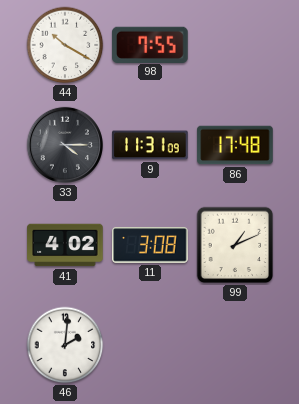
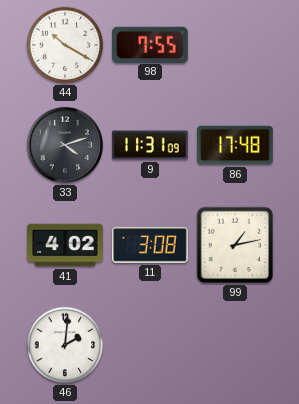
33: 4:15 -> 4:12 (65, 145)
99: 1:11 -> 1:13 (235, 245)
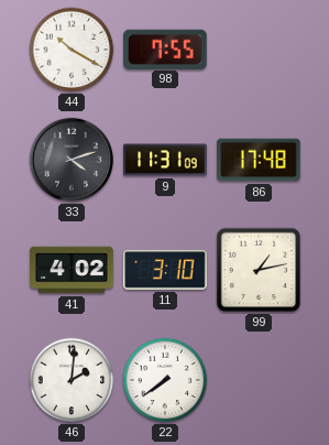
11: 3:08 -> 3:10 (165, 270)
22: none -> 7:39 (165, 380)
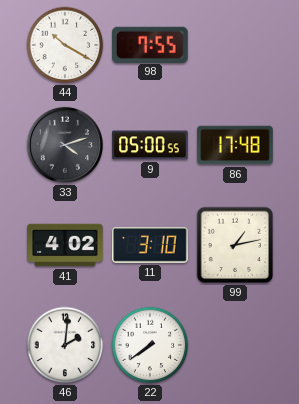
9: 11:31 -> 05:00 (150, 145)
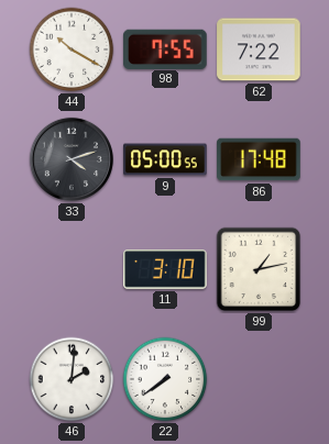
62: none -> 7:22 (259, 49)
41: 4:02 -> none (65, 245)
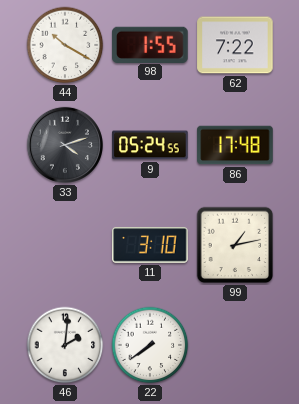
98: 7:55 -> 1:55 (150, 44)
9: 05:00 -> 05:24 (150, 145)
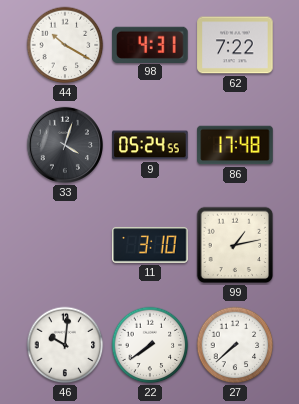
98: 1:55 -> 4:31 (150, 44)
33: 4:12 -> 4:03 (65, 145)
46: 2:01 -> 10:01 (65, 345)
27: none -> 7:38 (235, 345)
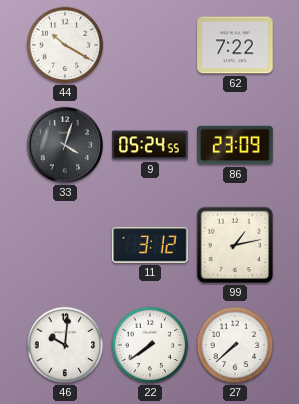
98: 4:31 -> none (150, 44)
86: 17:48 -> 23:09 (235, 145)
11: 3:10 -> 3:12 (150, 245)
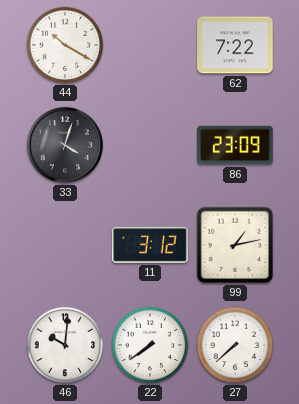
9: 05:24 -> none (150, 145)
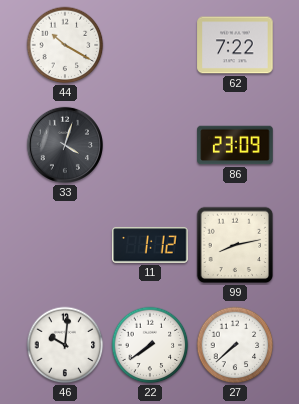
11: 3:12 -> 1:12 (150, 245)
99: 1:13 -> 8:13 (235, 245)
